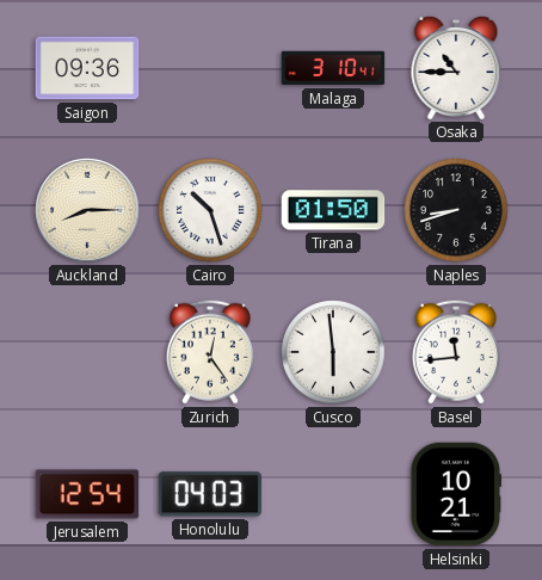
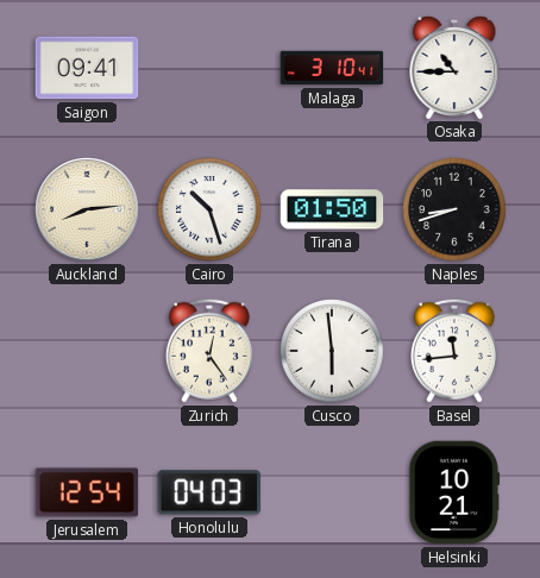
Saigon: 09:36 -> 09:41 (87, 68)
Auckland: 8:15 -> 8:14 (87, 209)
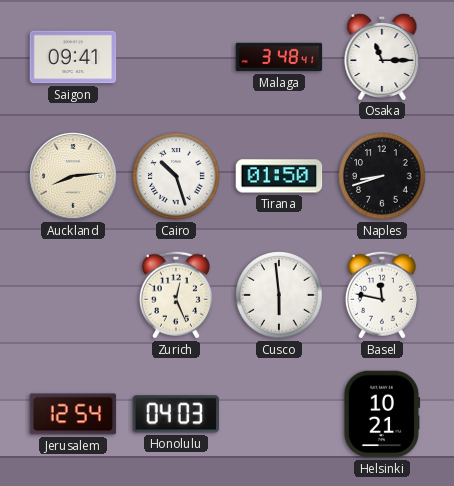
Malaga: 3:10 -> 3:48 (279, 57)
Osaka: 10:45 -> 11:15 (382, 56)
Zurich: 12:24 -> 12:26 (176, 295)
Basel: 11:44 -> 11:47 (382, 295)
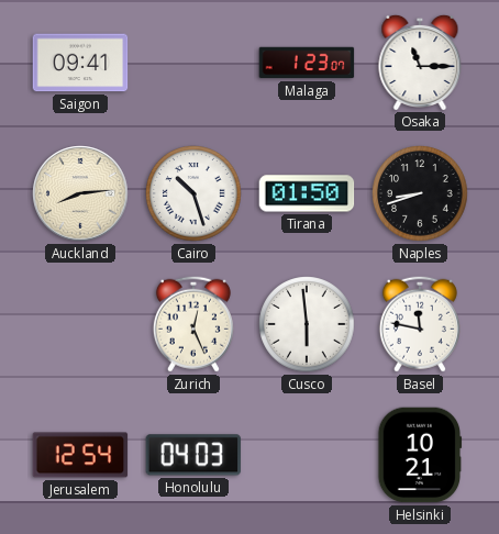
Malaga: 3:48 -> 1:23 (307, 63)
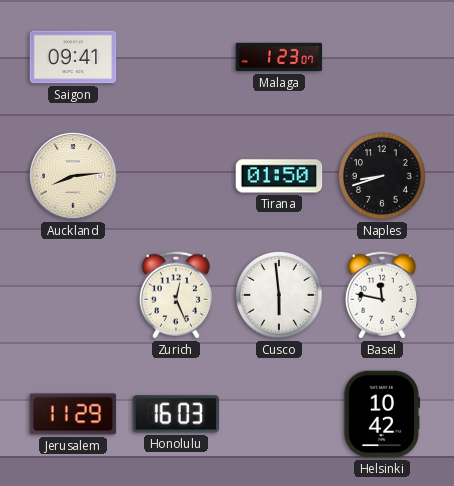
Osaka: 11:15 -> none (420, 62)
Cairo: 10:27 -> none (193, 193)
Jerusalem: 12:54 -> 11:29 (73, 414)
Honolulu: 04:03 -> 16:03 (176, 414)
Helsinki: 10:21 -> 10:42 (382, 414)
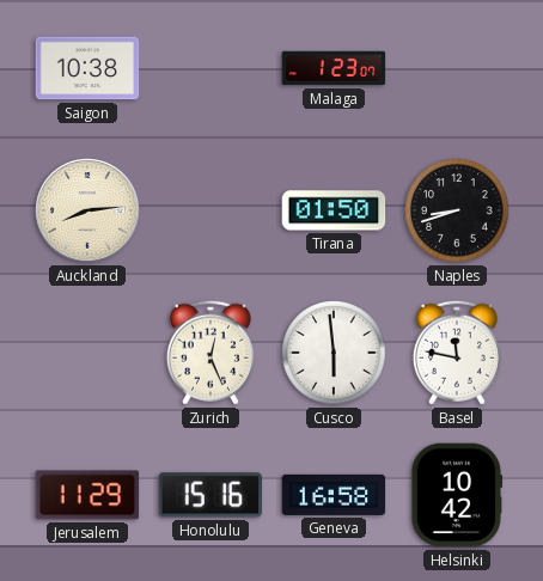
Saigon: 09:41 -> 10:38 (87, 68)
Honolulu: 16:03 -> 15:16 (211, 495)
Geneva: none -> 16:58 (334, 495)
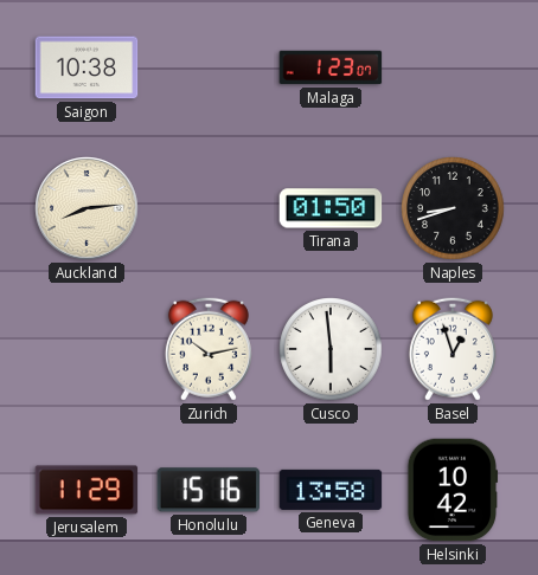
Zurich: 12:26 -> 10:13 (209, 349)
Basel: 11:47 -> 12:57 (453, 349)
Geneva: 16:58 -> 13:58 (331, 490)
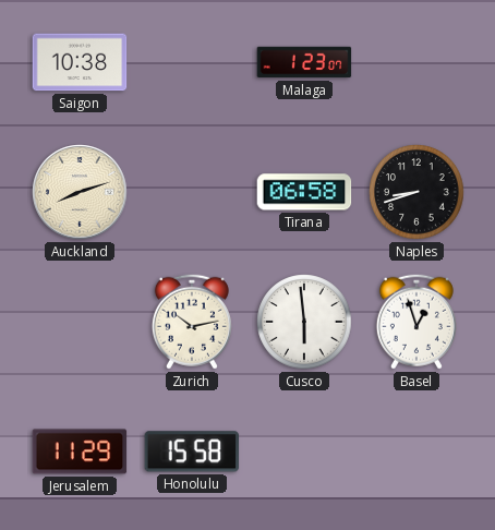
Auckland: 8:14 -> 8:12 (80, 192)
Tirana: 01:50 -> 06:58 (304, 192)
Honolulu: 15:16 -> 15:58 (192, 451)
Geneva: 13:58 -> none (331, 490)
Helsinki: 10:42 -> none (453, 490)
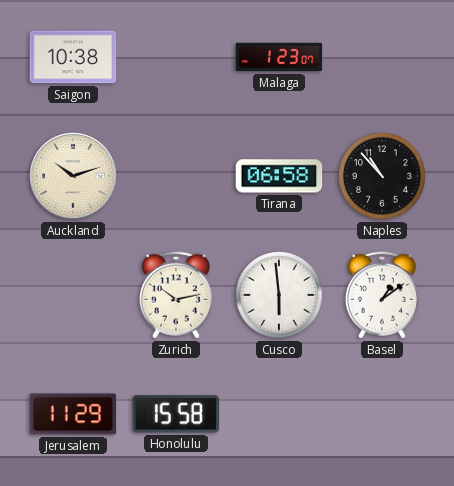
Auckland: 8:12 -> 10:12 (73, 176)
Naples: 8:42 -> 10:53 (382, 176)
Basel: 12:57 -> 1:09 (382, 295)
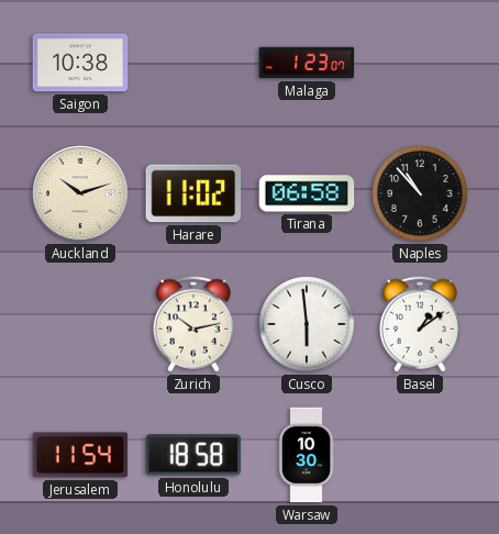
Harare: none -> 11:02 (193, 193)
Jerusalem: 11:29 -> 11:54 (80, 455)
Honolulu: 15:58 -> 18:58 (193, 455)
Warsaw: none -> 10:30 (307, 455)
